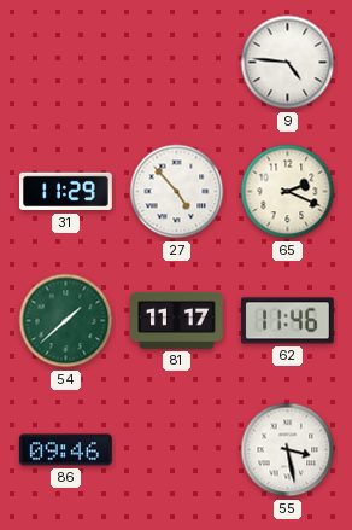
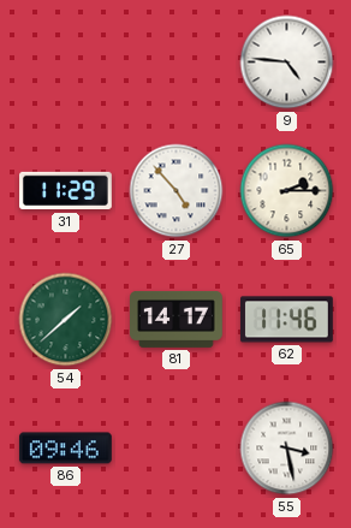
65: 2:19 -> 2:15 (287, 191)
81: 11:17 -> 14:17 (177, 319)
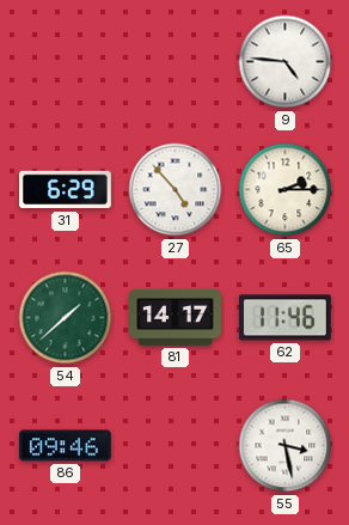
31: 11:29 -> 6:29 (66, 190)
